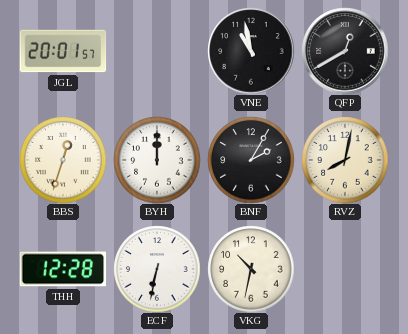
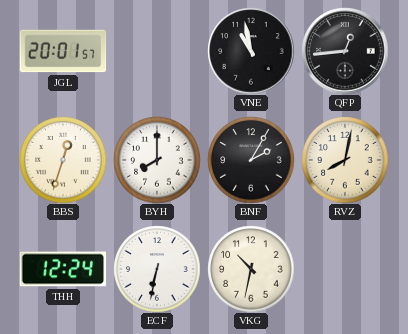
QFP: 12:40 -> 12:44 (345, 51)
BYH: 12:00 -> 8:00 (157, 160)
THH: 12:28 -> 12:24 (63, 269)
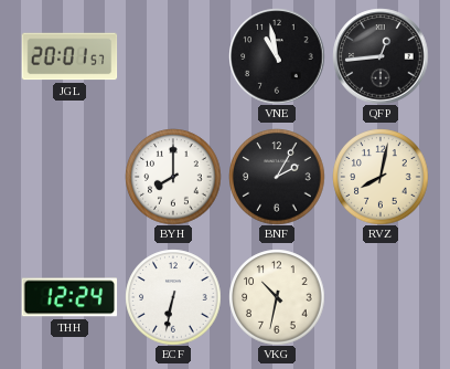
BBS: 12:33 -> none (63, 160)
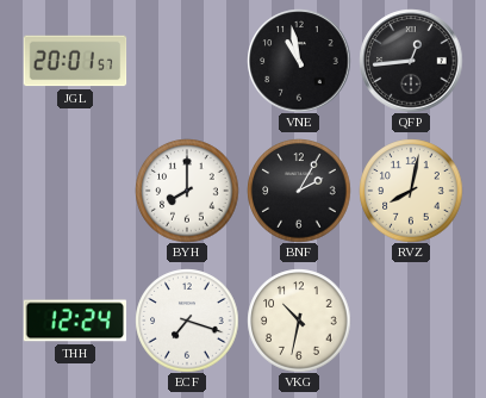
ECF: 6:32 -> 7:18 (187, 321)
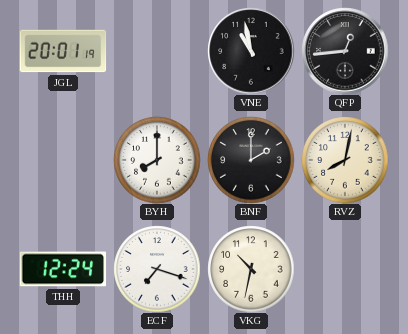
JGL: 20:01:57 -> 20:01:19 (63, 51)
BNF: 2:05 -> 2:00 (251, 160)
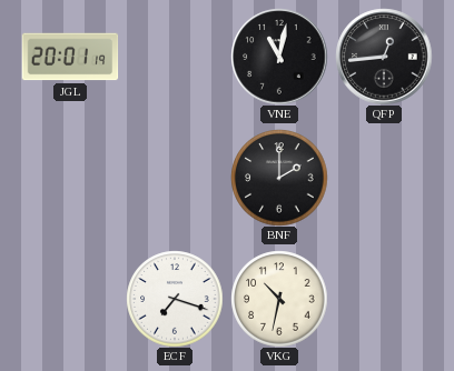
VNE: 10:58 -> 11:02 (279, 57)
BYH: 8:00 -> none (157, 160)
RVZ: 8:02 -> none (345, 160)
THH: 12:24 -> none (63, 269)
